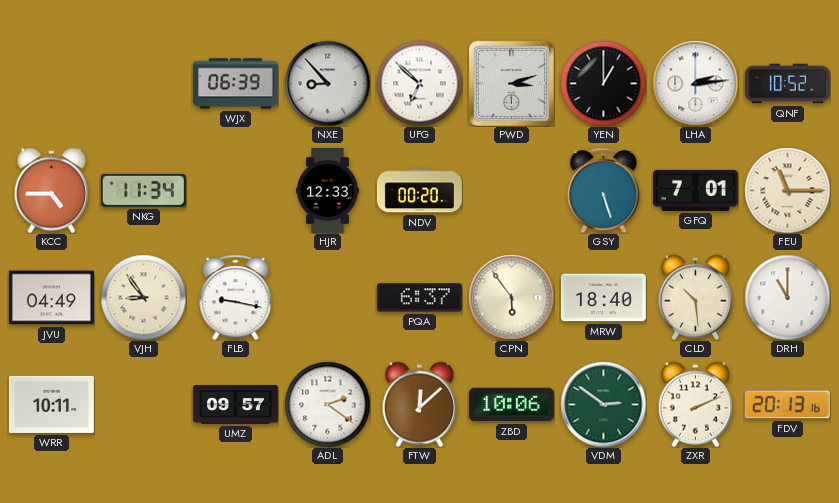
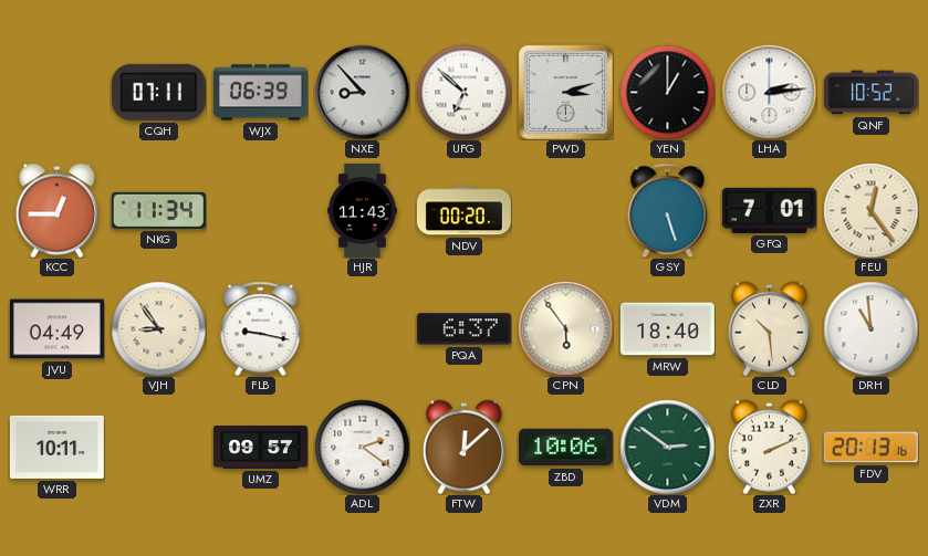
CQH: none -> 07:11 (158, 92)
KCC: 4:45 -> 12:45 (56, 210)
HJR: 12:33 -> 11:43 (363, 210)
FEU: 11:15 -> 12:24 (870, 210)
DRH: 11:00 -> 10:59 (870, 328)
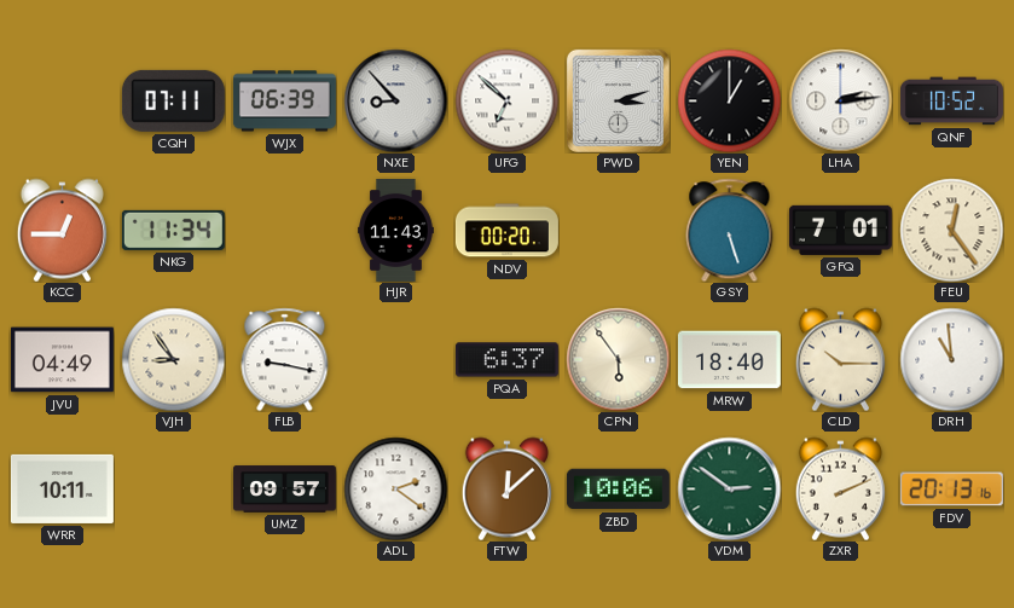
CLD: 10:29 -> 10:15 (840, 359)
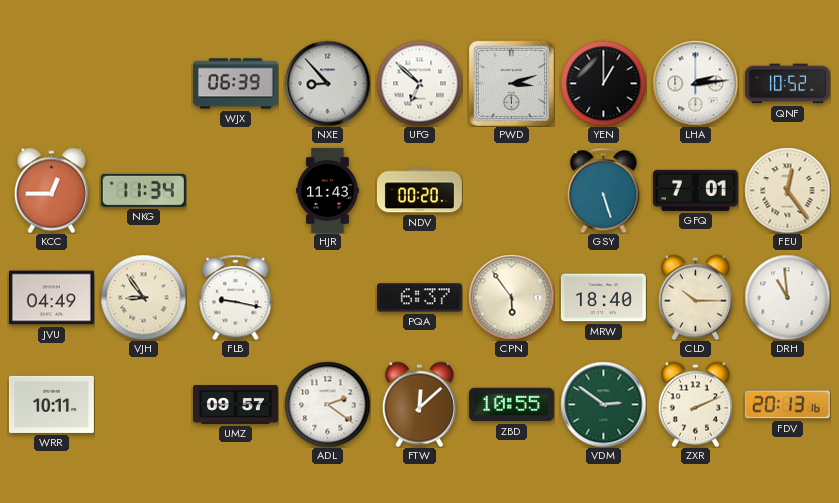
CQH: 07:11 -> none (173, 100)
ZBD: 10:06 -> 10:55 (511, 405)
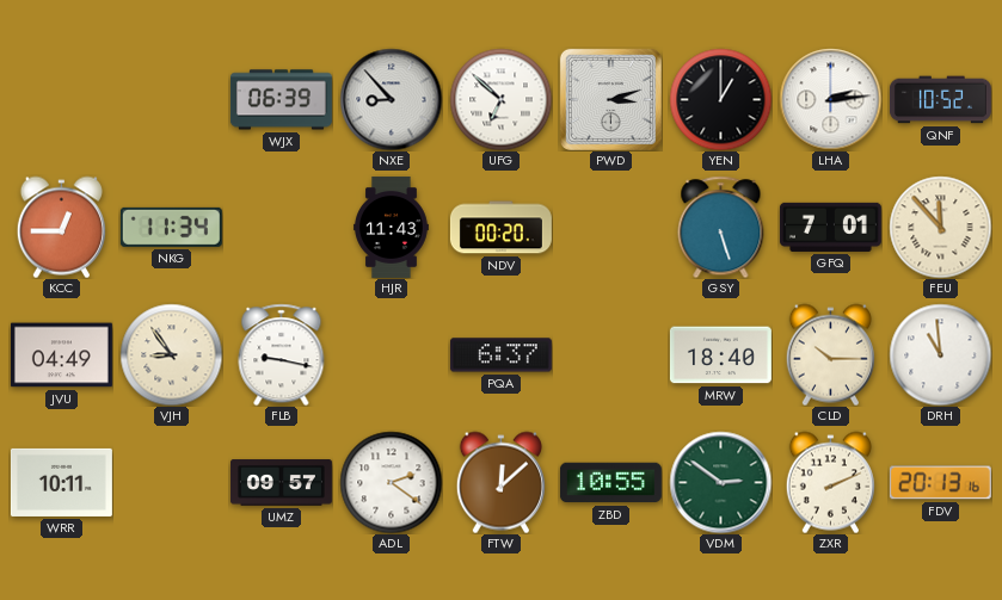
FEU: 12:24 -> 11:53 (940, 227)
CPN: 5:54 -> none (511, 297)
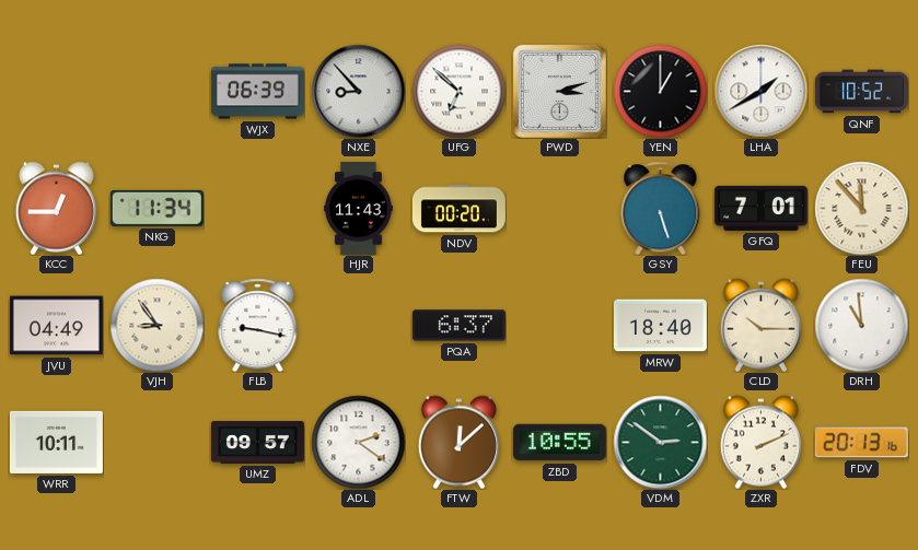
LHA: 2:14 -> 1:40 (760, 91)
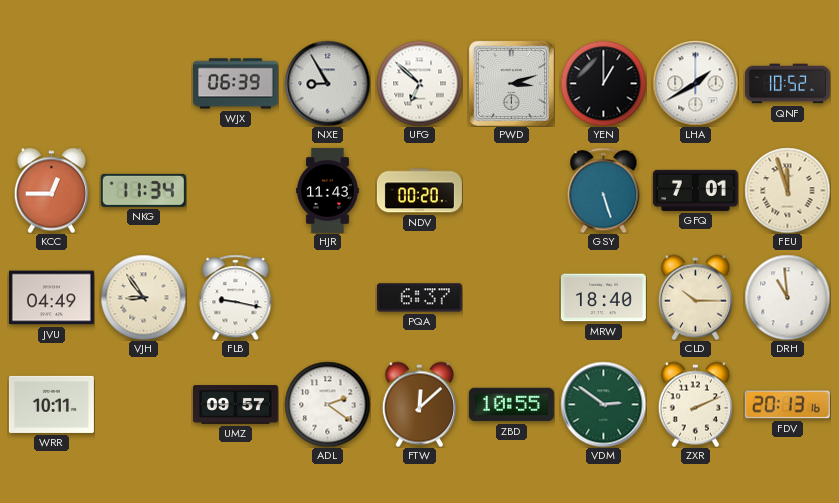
NXE: 8:53 -> 8:55 (327, 83)
FEU: 11:53 -> 11:57 (787, 190)
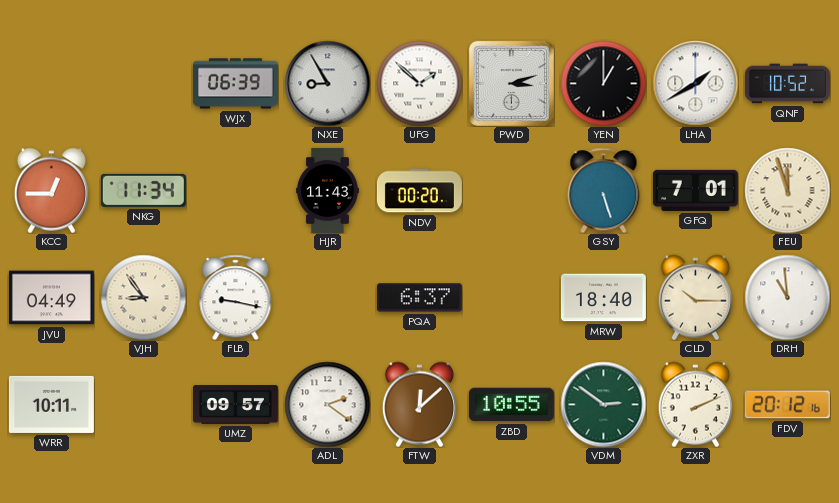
UFG: 6:52 -> 1:52 (419, 83)
FDV: 20:13 -> 20:12 (787, 405)
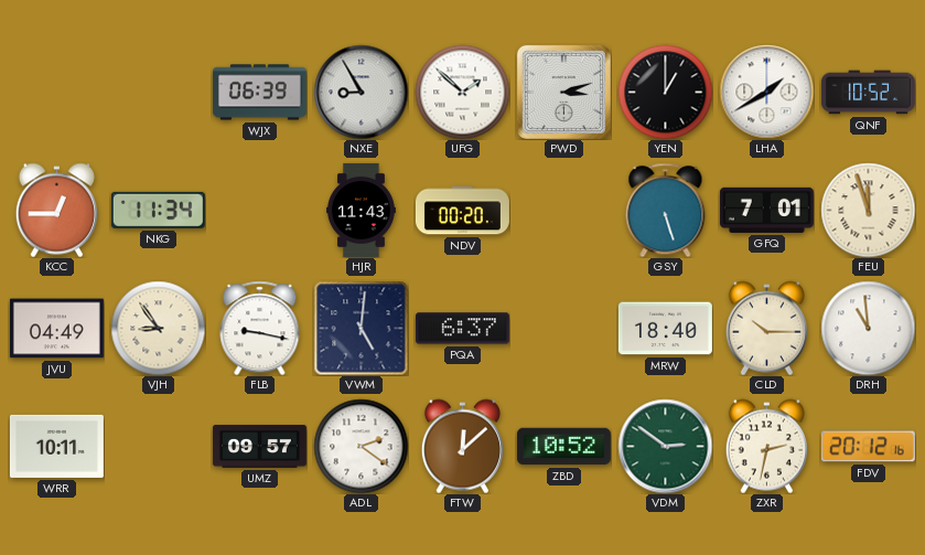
VWM: none -> 5:01 (361, 328)
ZBD: 10:55 -> 10:52 (563, 447)
ZXR: 2:11 -> 2:32 (766, 446)
